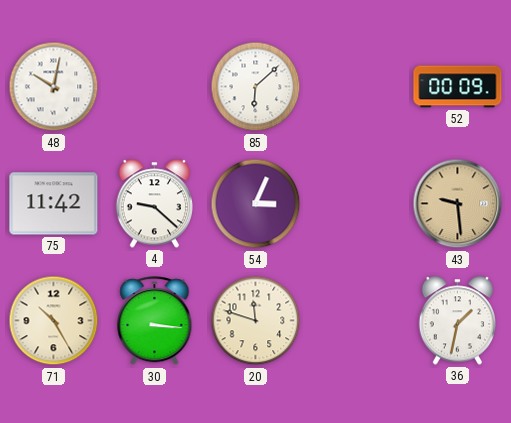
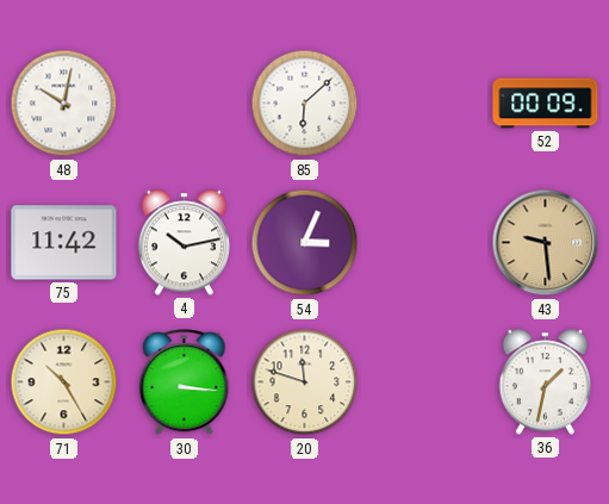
4: 9:22 -> 10:13 (184, 243)
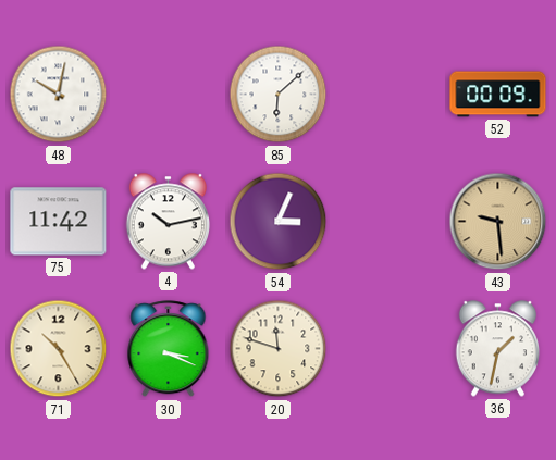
30: 3:16 -> 3:19 (169, 349)
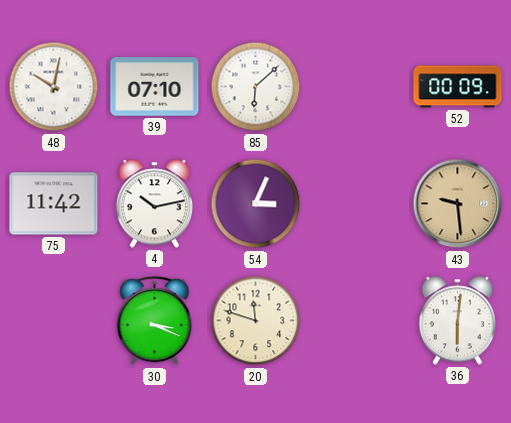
39: none -> 07:10 (155, 87)
71: 10:25 -> none (59, 349)
36: 1:32 -> 6:01 (457, 321)
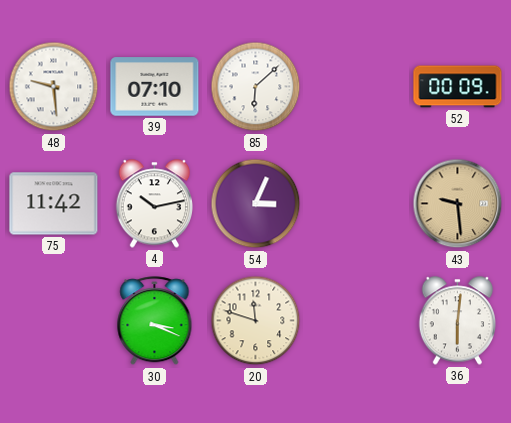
48: 10:02 -> 9:29 (54, 87)
